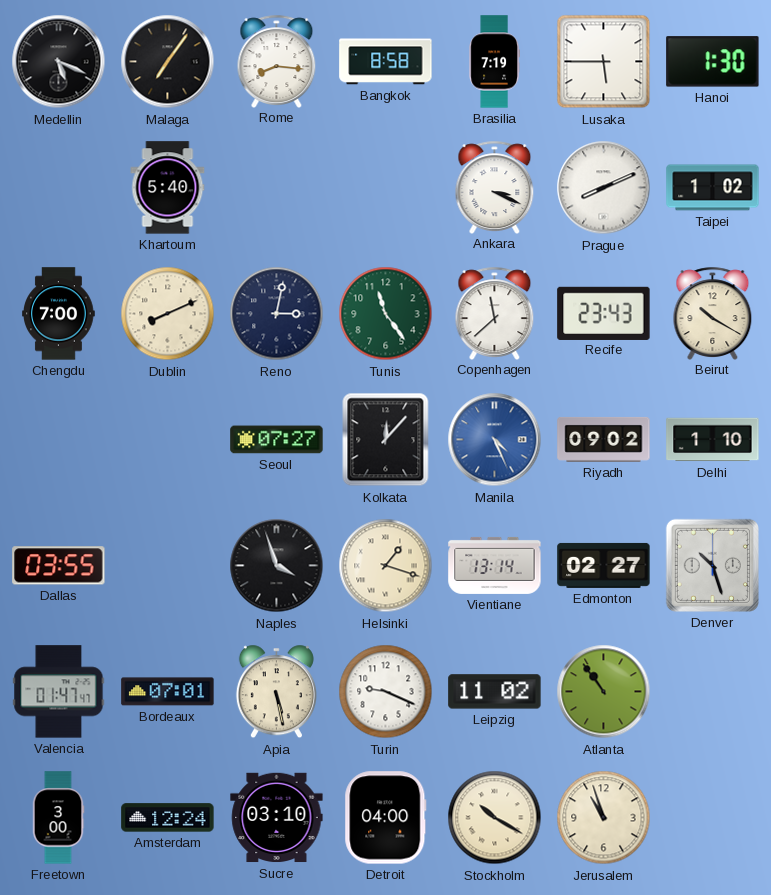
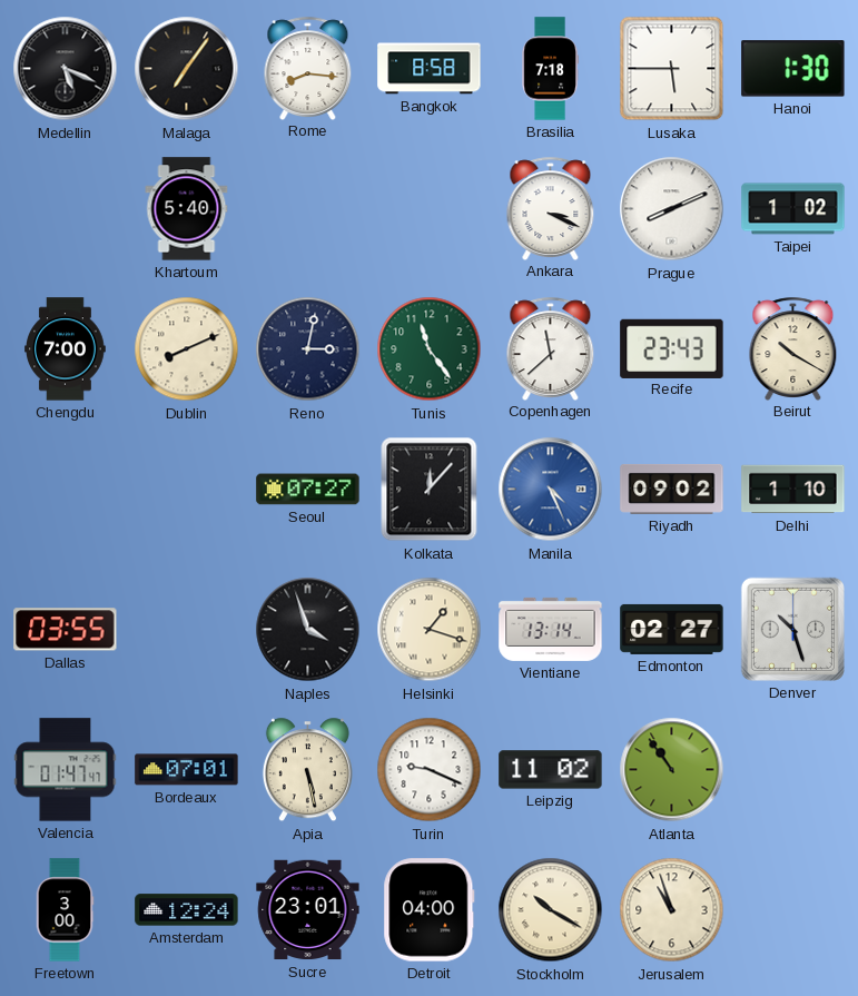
Brasilia: 7:19 -> 7:18 (550, 69)
Sucre: 03:10 -> 23:01 (308, 910)
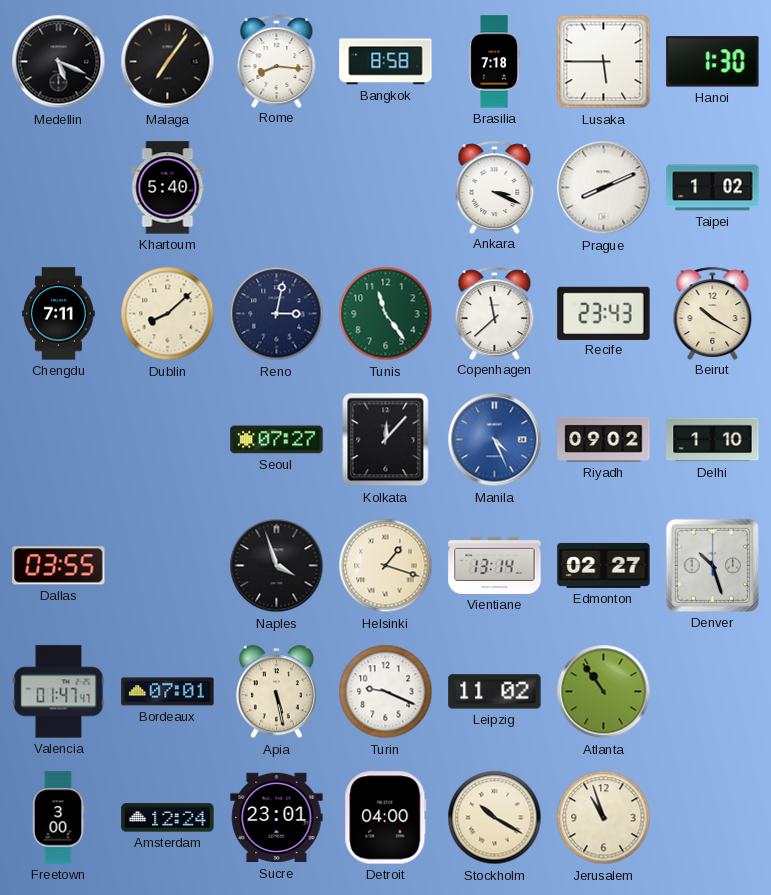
Chengdu: 7:00 -> 7:11 (59, 314)
Dublin: 8:11 -> 8:08 (168, 314)
